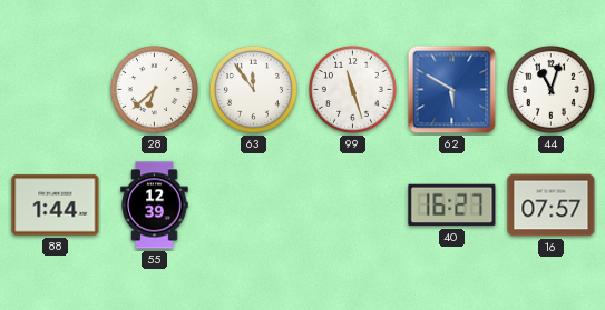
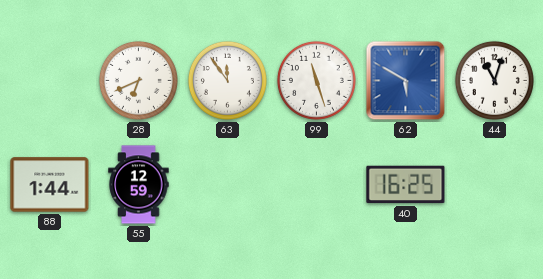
28: 6:38 -> 6:41 (138, 80)
55: 12:39 -> 12:59 (139, 185)
40: 16:27 -> 16:25 (406, 185)
16: 07:57 -> none (552, 206)
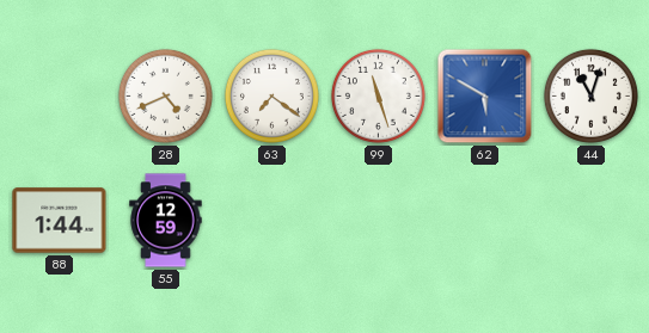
28: 6:41 -> 4:41 (165, 95)
63: 11:54 -> 7:21 (271, 95)
40: 16:25 -> none (406, 185)
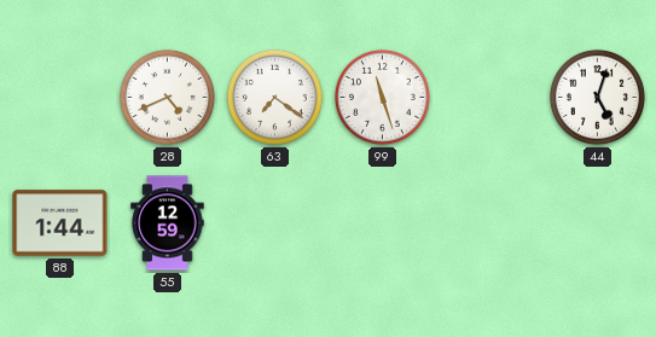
62: 5:50 -> none (485, 97)
44: 11:03 -> 5:03 (597, 97)
